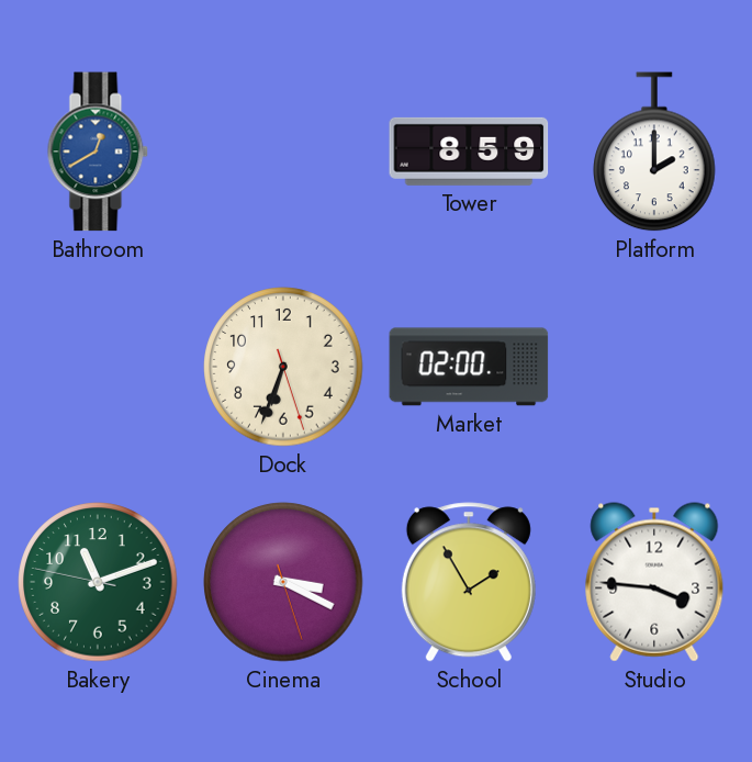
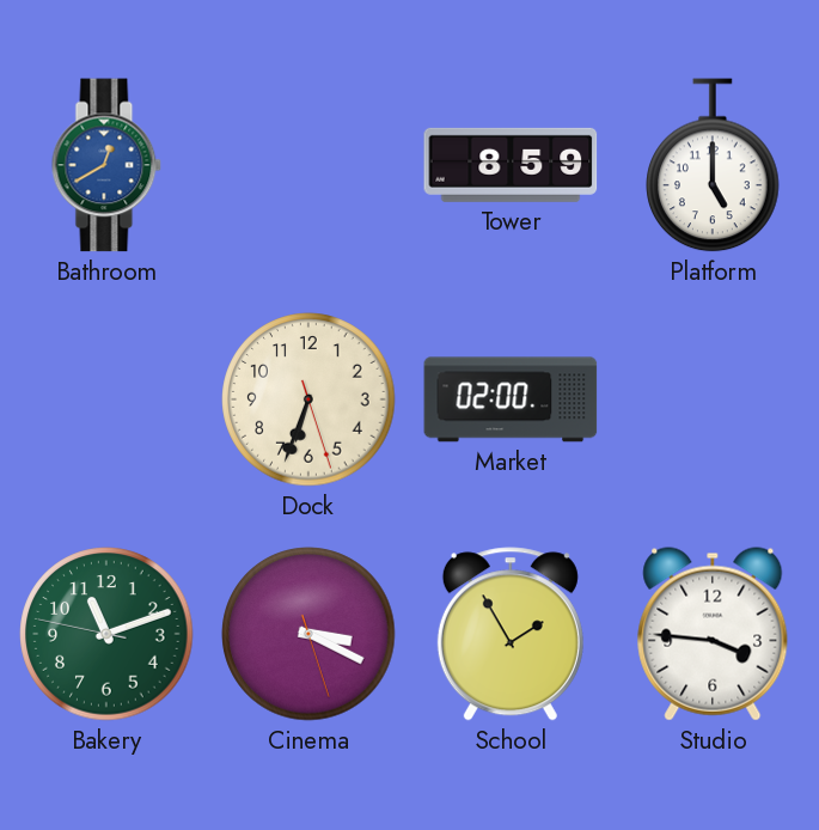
Platform: 2:00 -> 5:00 (713, 165)
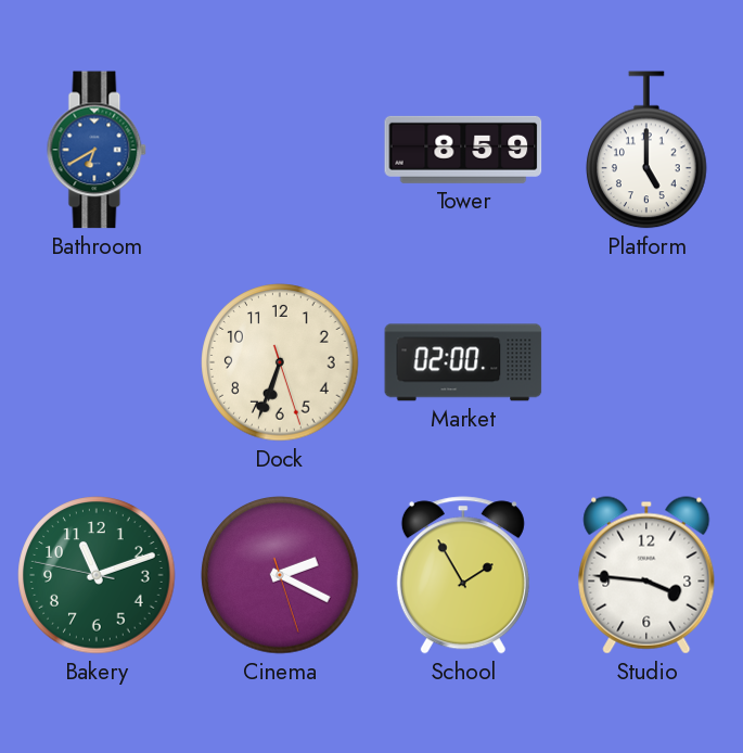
Bathroom: 12:40 -> 6:40 (97, 150)
Cinema: 3:19 -> 2:19 (280, 575)
